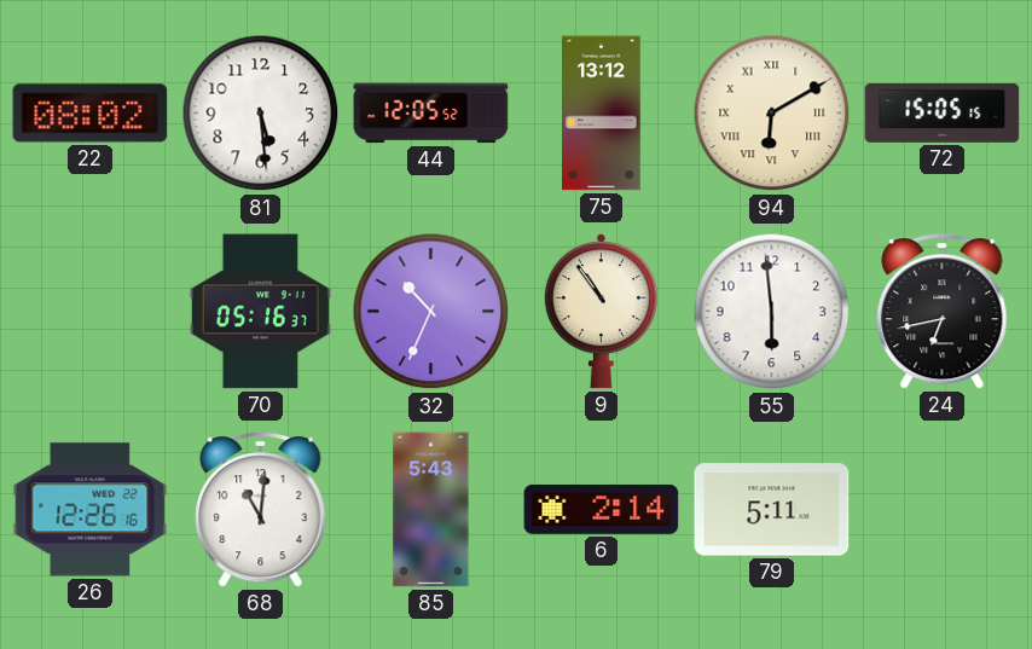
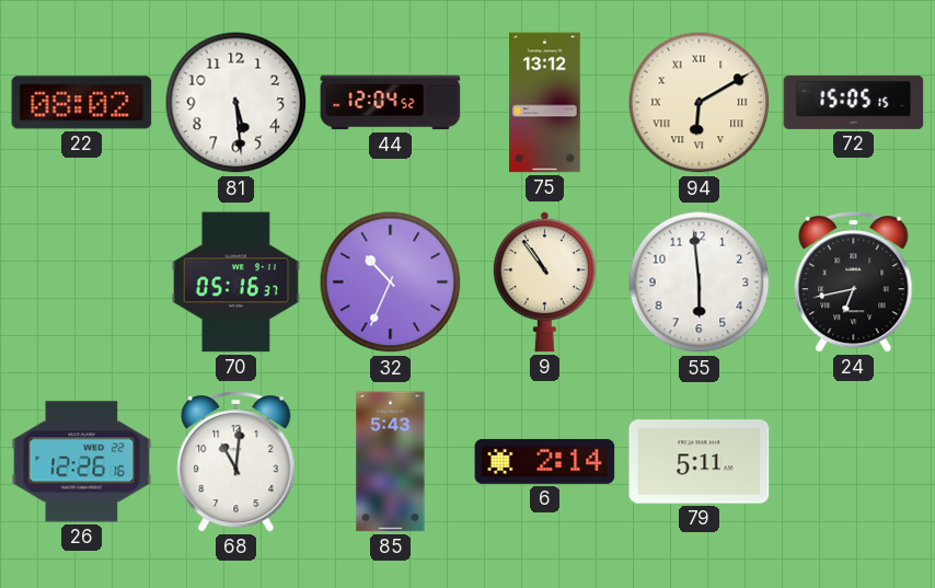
44: 12:05 -> 12:04 (391, 103)
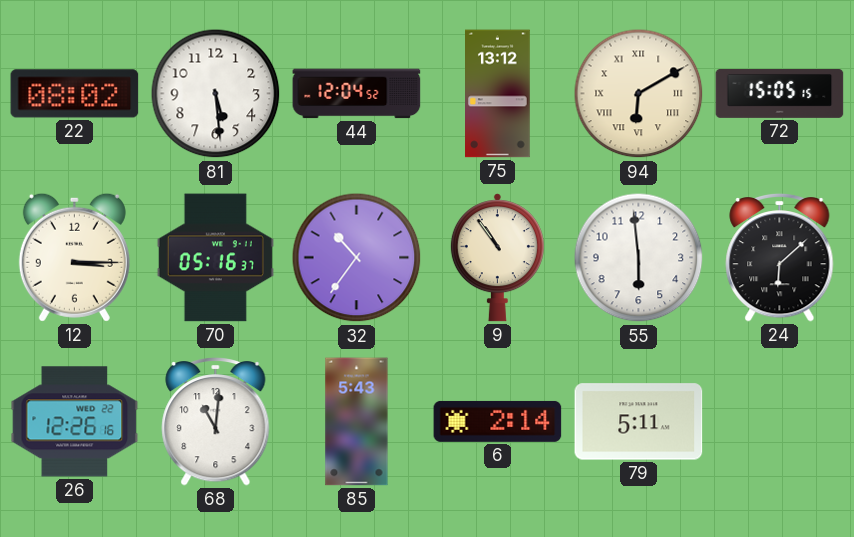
12: none -> 3:15 (74, 257)
32: 10:34 -> 10:36 (357, 258)
24: 6:43 -> 6:08 (780, 257)
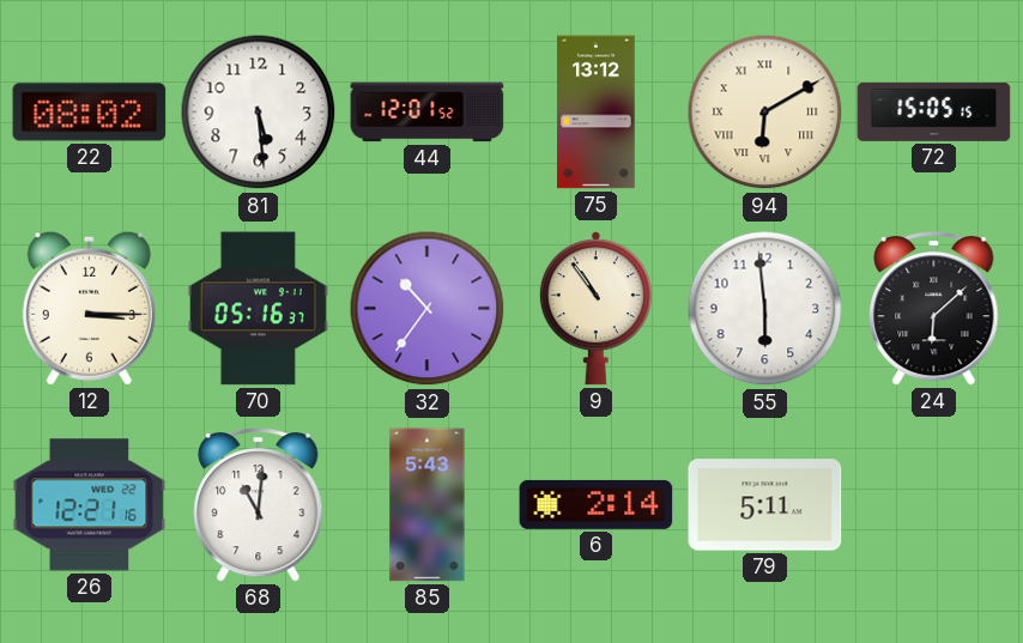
44: 12:04 -> 12:01 (428, 113)
26: 12:26 -> 12:21 (90, 505)
